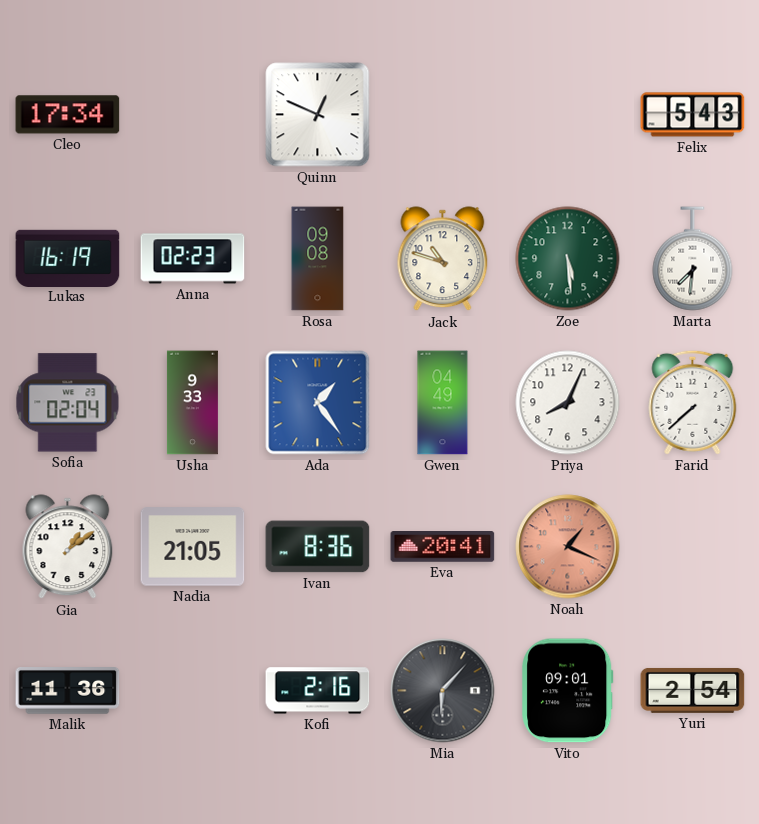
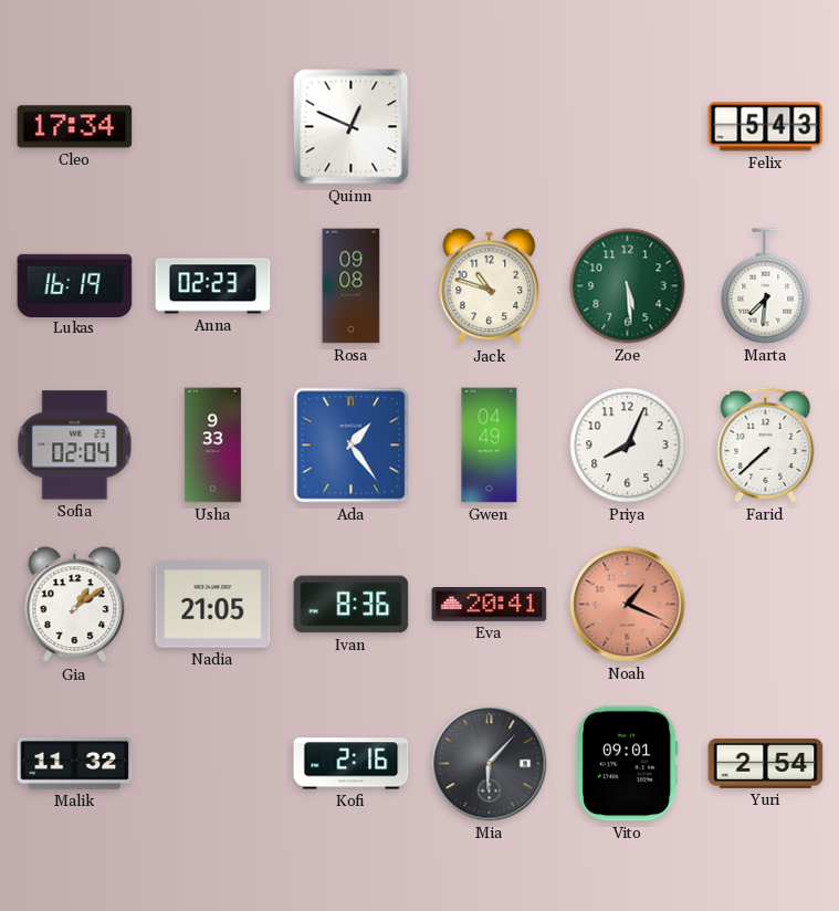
Malik: 11:36 -> 11:32 (75, 764)
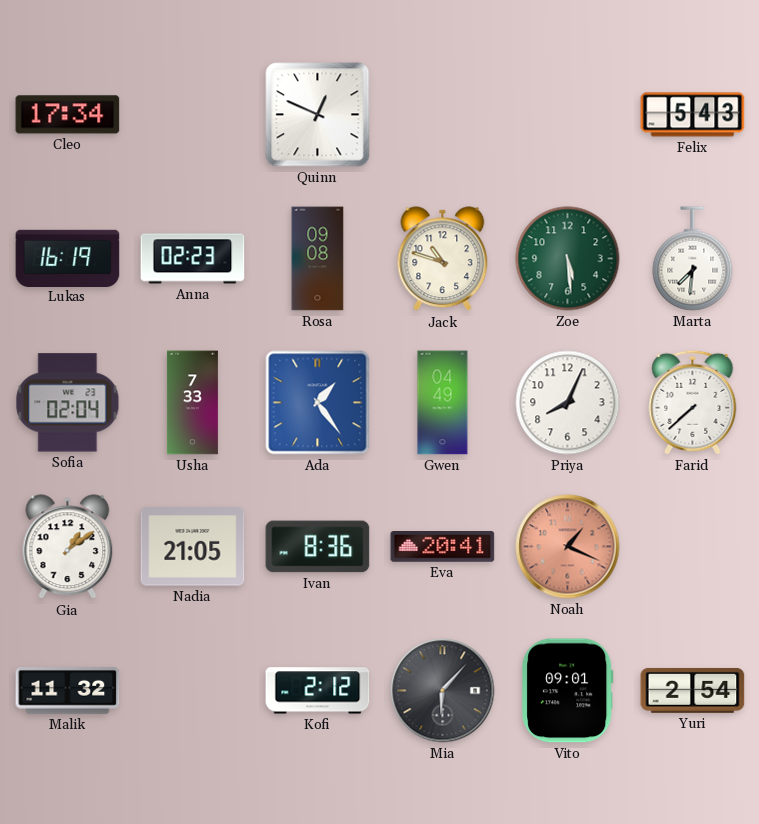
Usha: 9:33 -> 7:33 (192, 403)
Kofi: 2:16 -> 2:12 (318, 691)
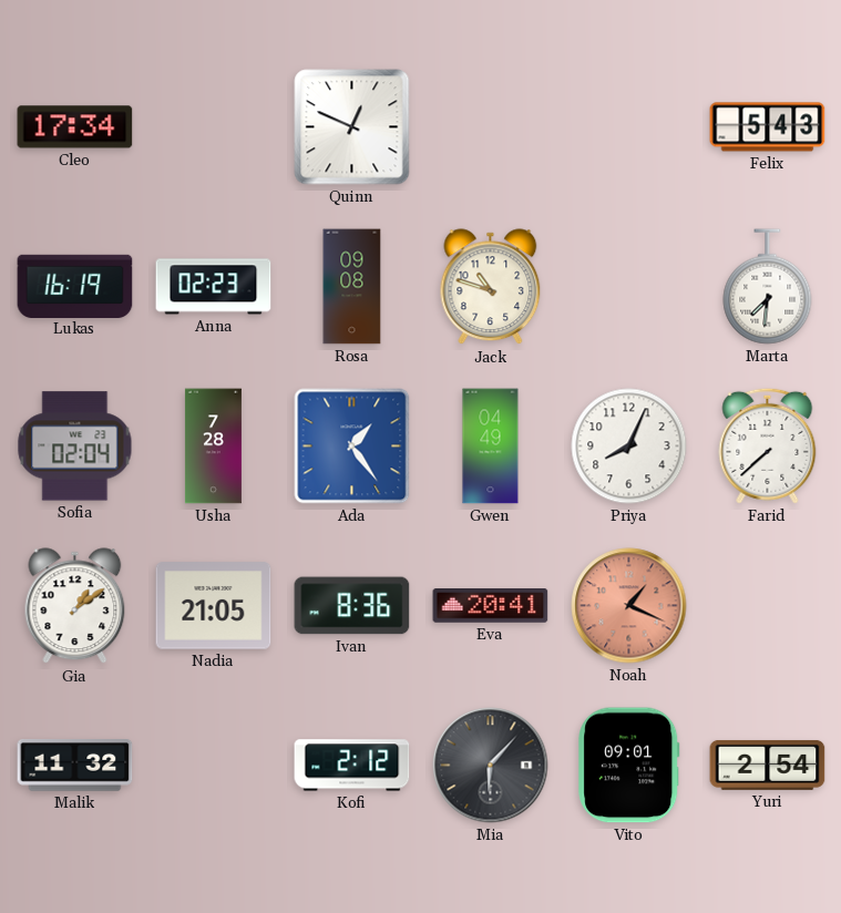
Zoe: 5:29 -> none (568, 259)
Usha: 7:33 -> 7:28 (213, 447)
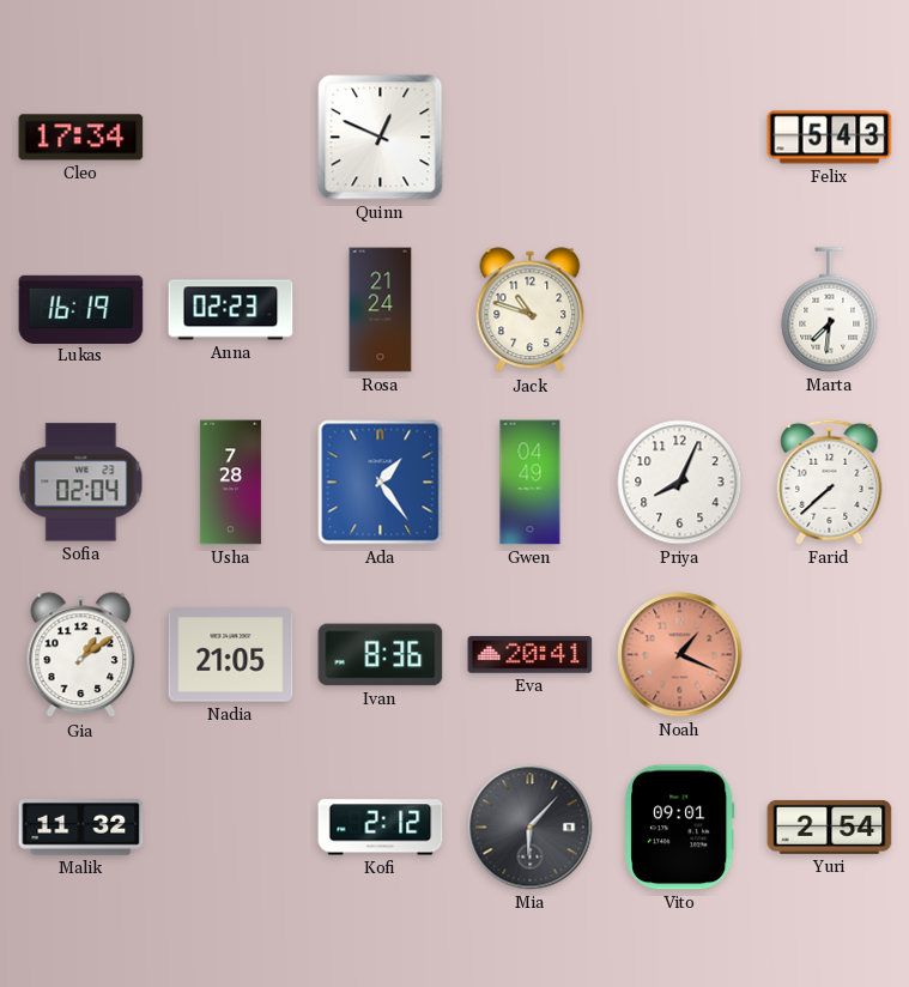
Rosa: 09:08 -> 21:24 (381, 310)
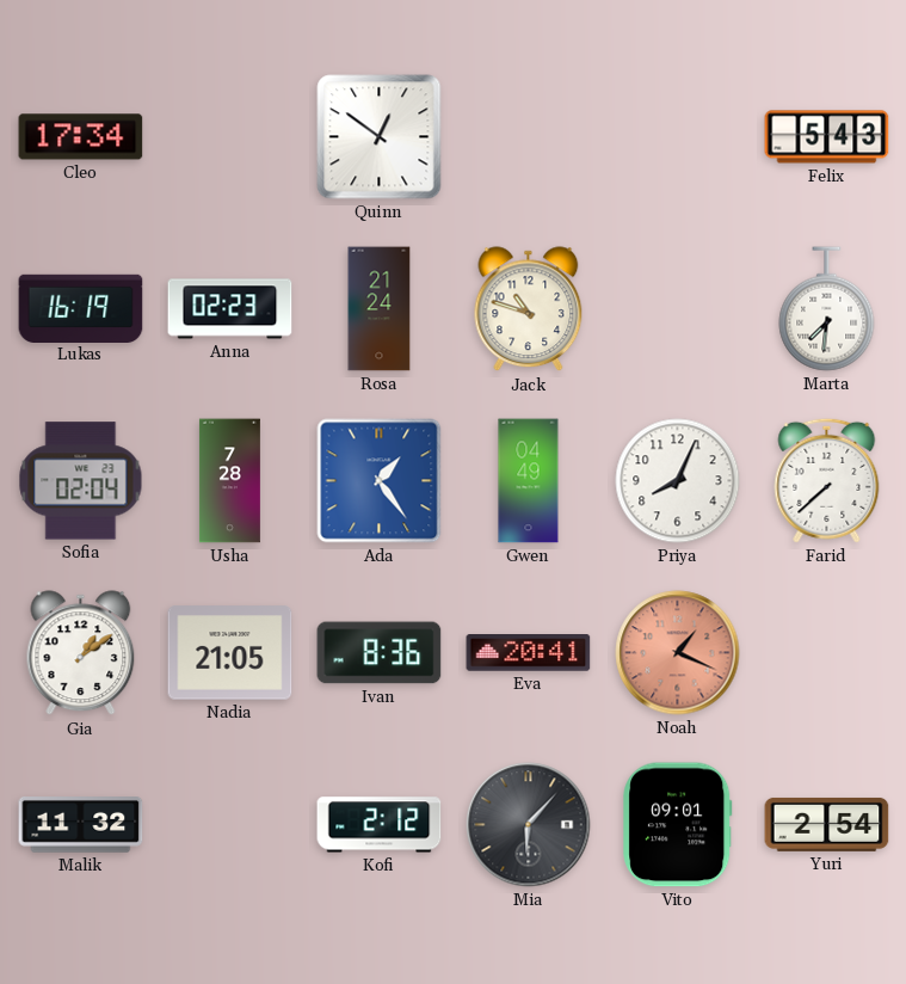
Quinn: 12:49 -> 12:51 (380, 137)
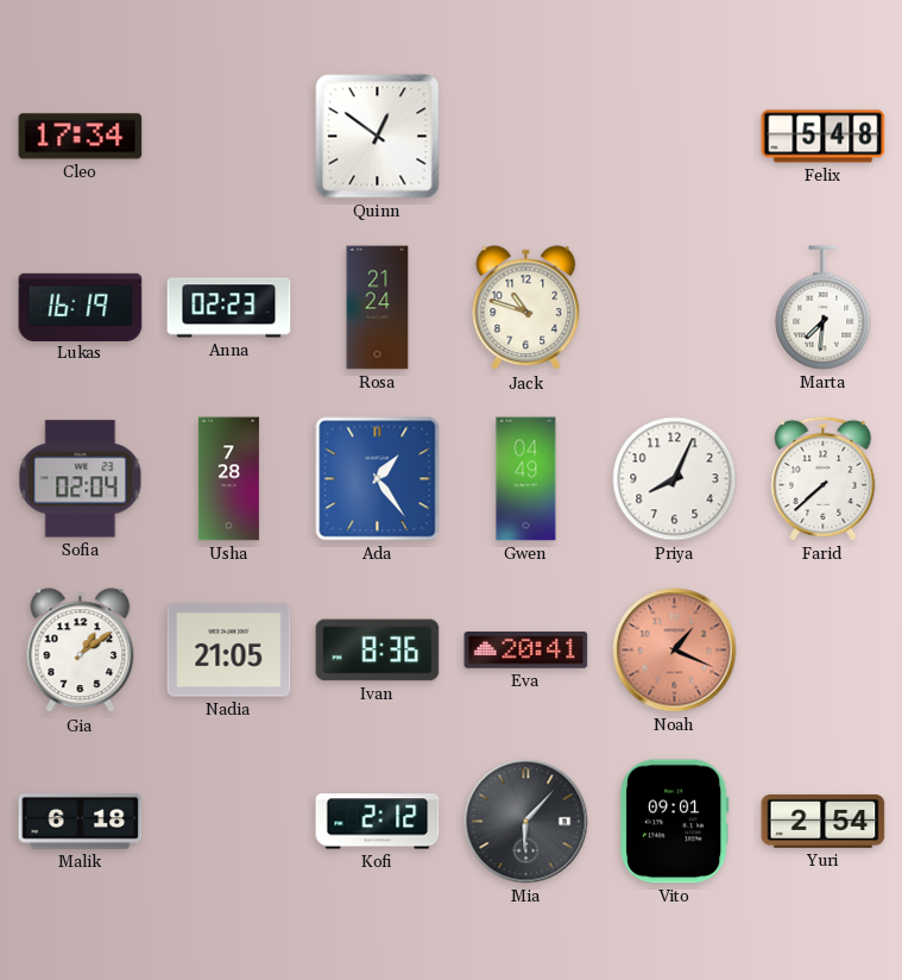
Felix: 5:43 -> 5:48 (824, 137)
Malik: 11:32 -> 6:18 (81, 822)
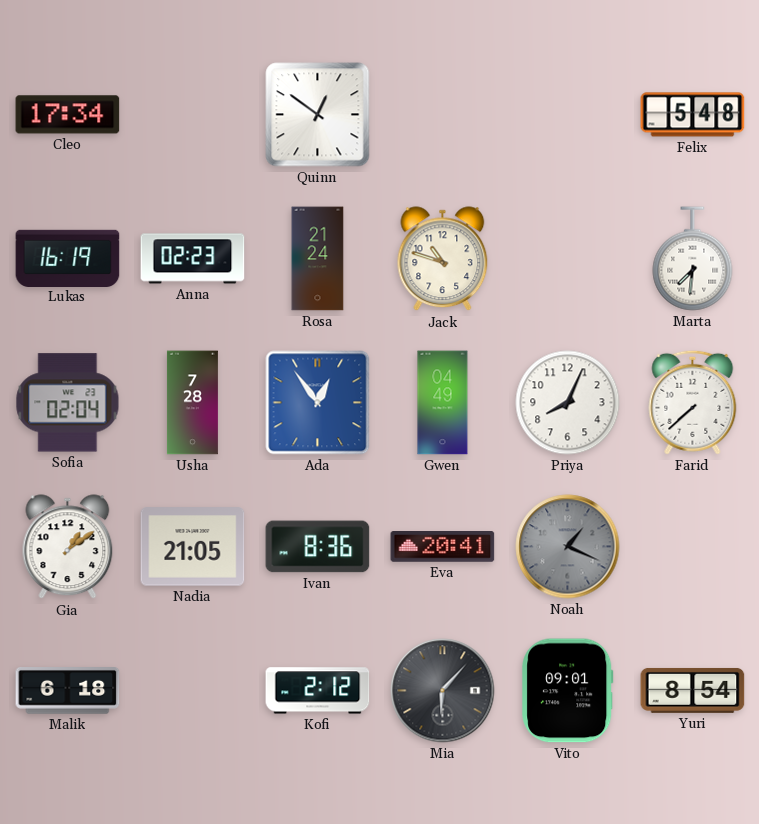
Ada: 1:24 -> 12:54 (318, 403)
Noah dial: salmon -> grey (568, 547)
Yuri: 2:54 -> 8:54 (693, 690)
